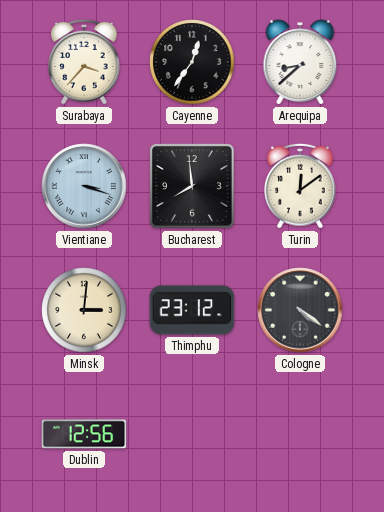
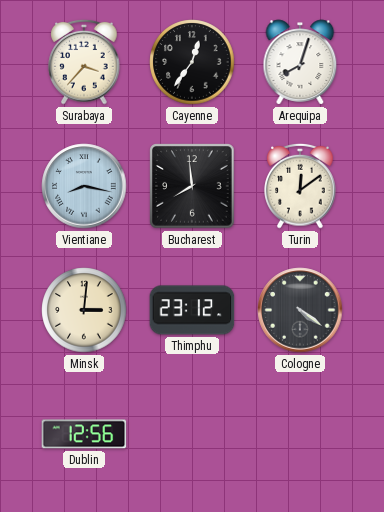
Arequipa: 8:38 -> 8:03 (300, 62)
Vientiane: 3:18 -> 8:17 (84, 186)
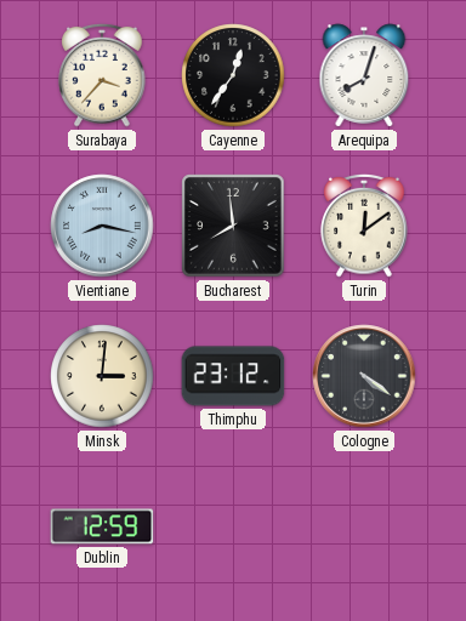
Dublin: 12:56 -> 12:59 (102, 526)
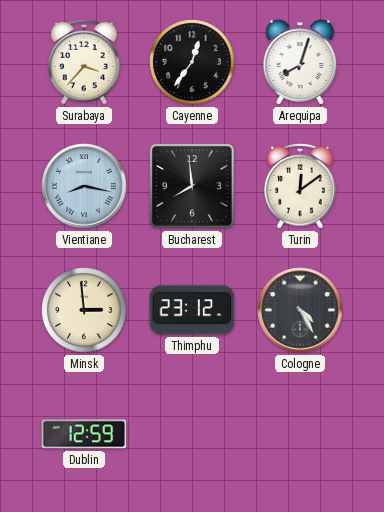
Minsk: 3:01 -> 2:59 (84, 310)
Cologne: 4:21 -> 4:25 (300, 310)
